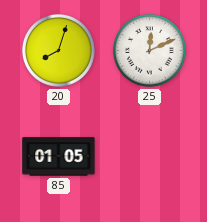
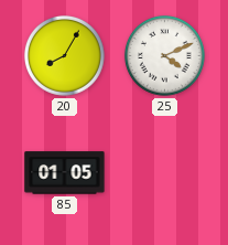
20: 8:03 -> 8:05 (64, 55)
25: 12:11 -> 4:11 (164, 55)
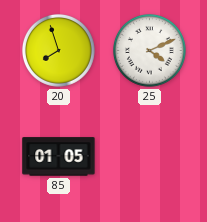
20: 8:05 -> 7:57 (58, 50)
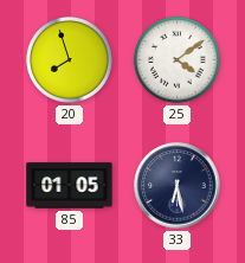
25: 4:11 -> 4:09 (176, 59)
33: none -> 6:28 (178, 186)
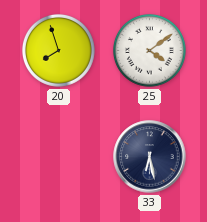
85: 01:05 -> none (70, 186)
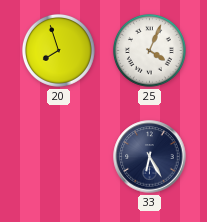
25: 4:09 -> 4:04 (149, 50)
33: 6:28 -> 6:25 (150, 157)
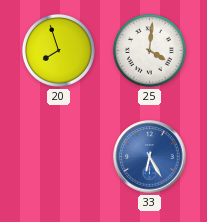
25: 4:04 -> 4:01 (149, 50)
33 dial: navy -> blue (150, 157)
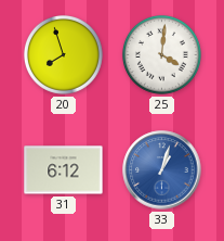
31: none -> 6:12 (64, 170)
33: 6:25 -> 1:03 (162, 170)
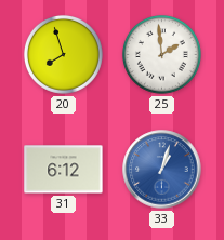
25: 4:01 -> 1:59 (161, 54)
